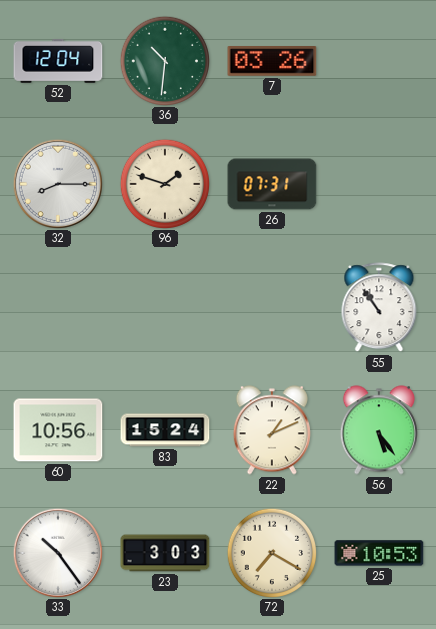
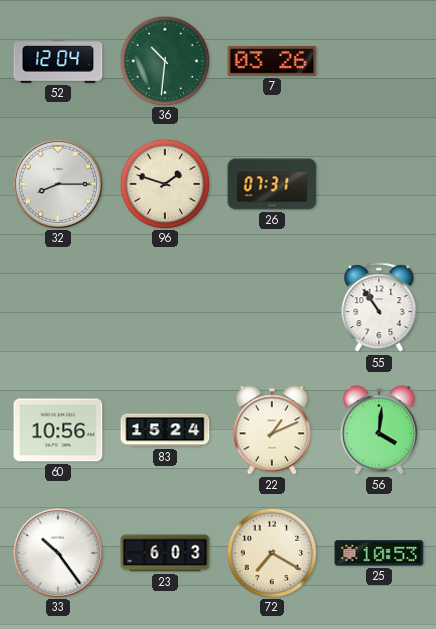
56: 5:24 -> 4:01 (379, 430)
23: 3:03 -> 6:03 (165, 553)
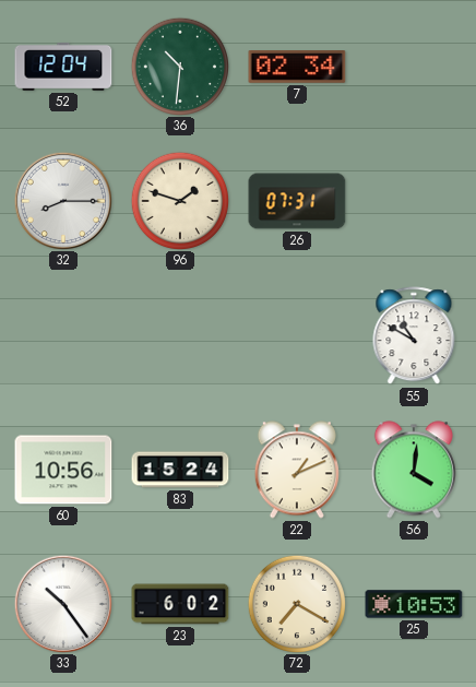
7: 03:26 -> 02:34 (297, 68)
55: 10:54 -> 10:50 (414, 336)
23: 6:03 -> 6:02 (180, 604)
